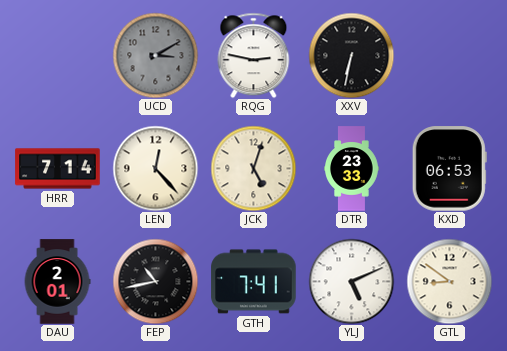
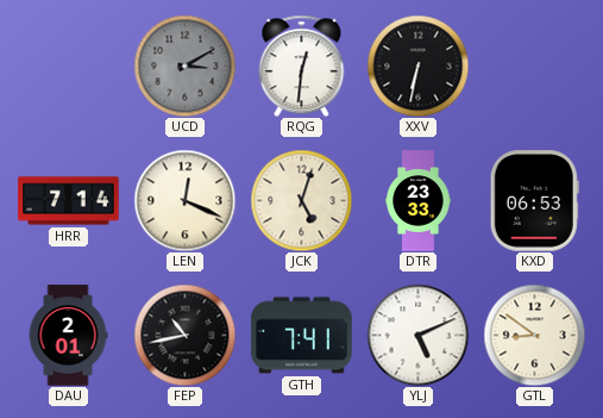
RQG: 2:47 -> 12:31 (302, 65)
LEN: 12:23 -> 12:19 (184, 200)
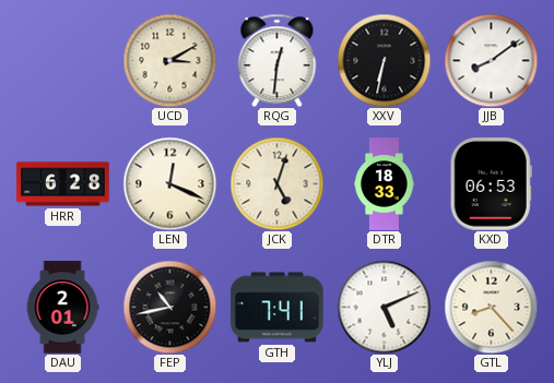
UCD dial: grey -> cream (169, 60)
JJB: none -> 8:09 (491, 60)
HRR: 7:14 -> 6:28 (63, 184)
DTR: 23:33 -> 18:33 (385, 184)
GTL: 8:51 -> 8:23 (491, 307)
